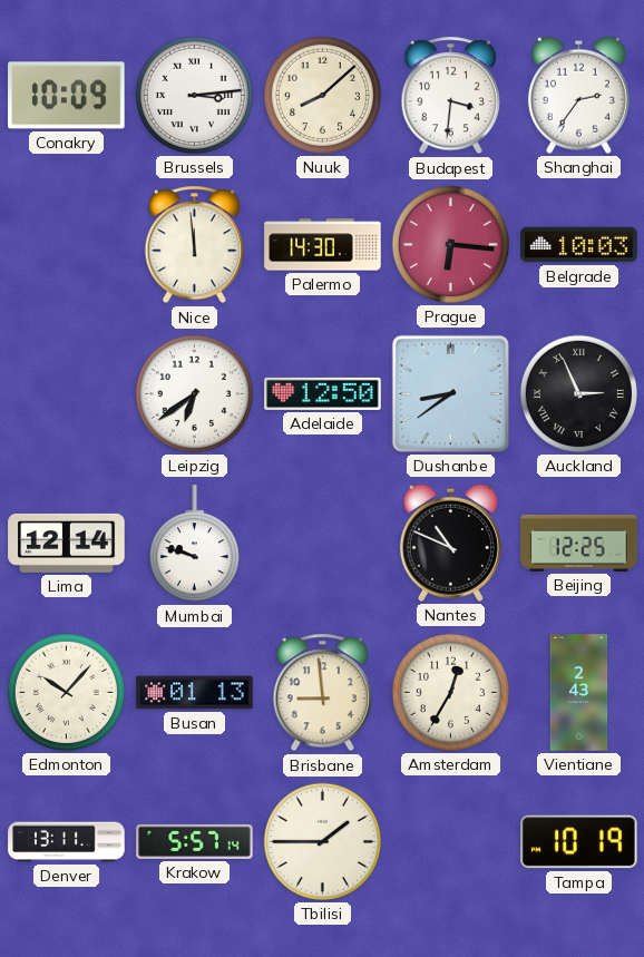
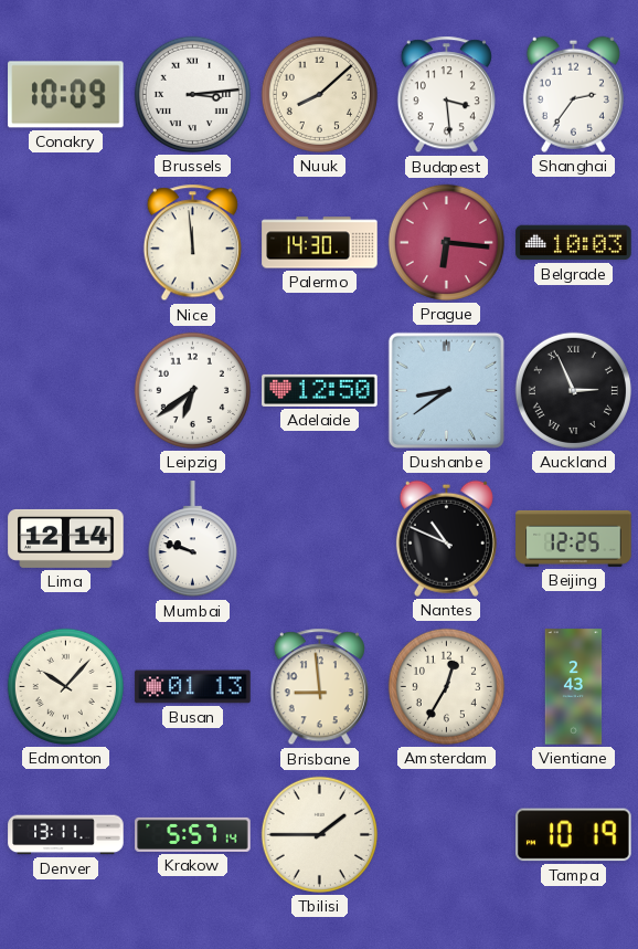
Budapest: 3:31 -> 3:29 (446, 95)
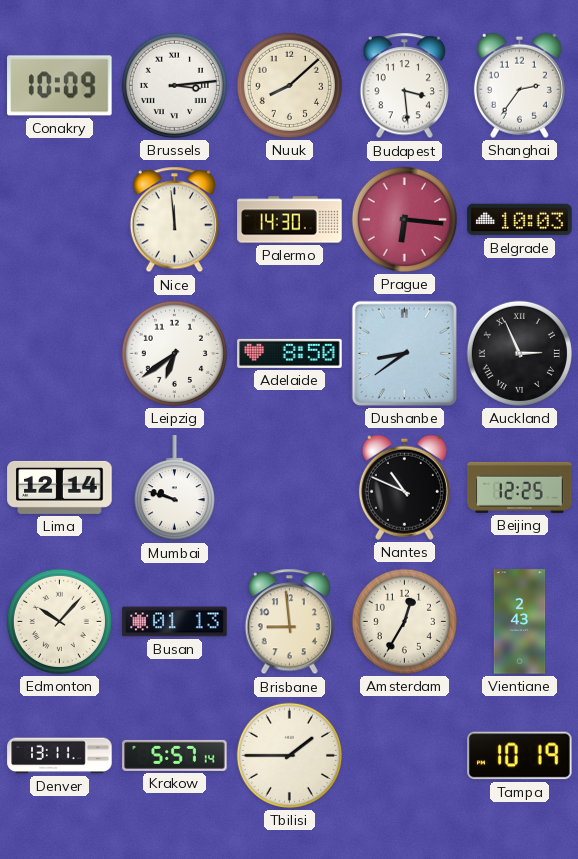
Adelaide: 12:50 -> 8:50 (290, 353)
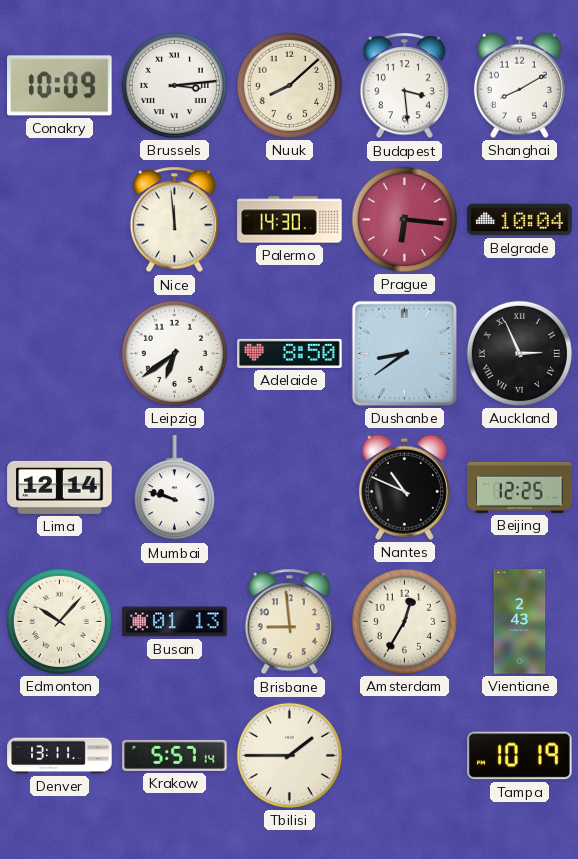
Shanghai: 2:36 -> 8:10 (519, 85)
Belgrade: 10:03 -> 10:04 (520, 220)
